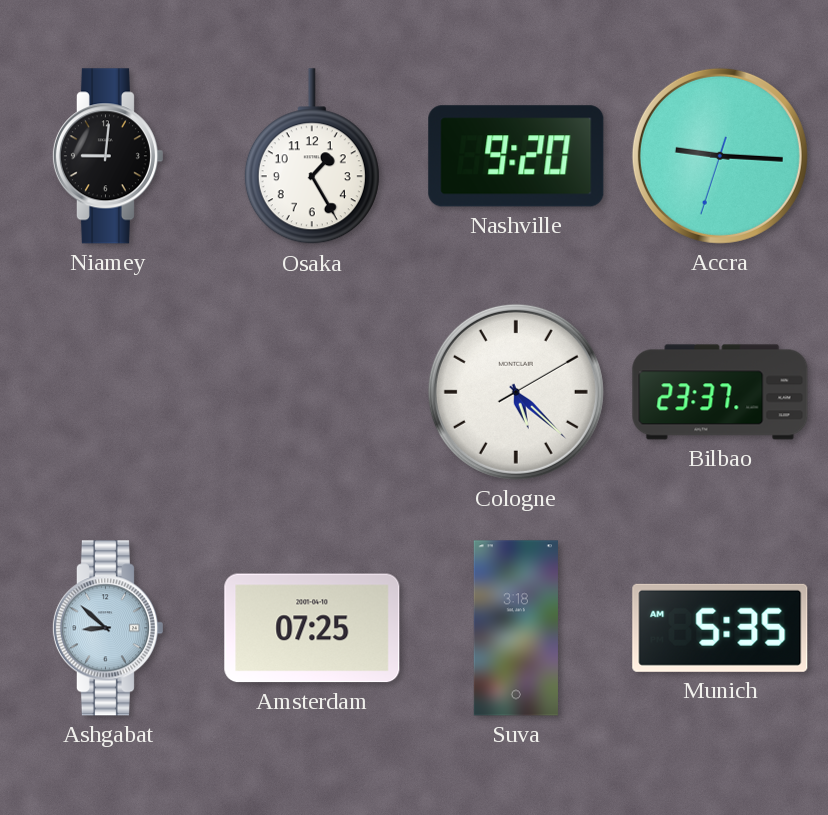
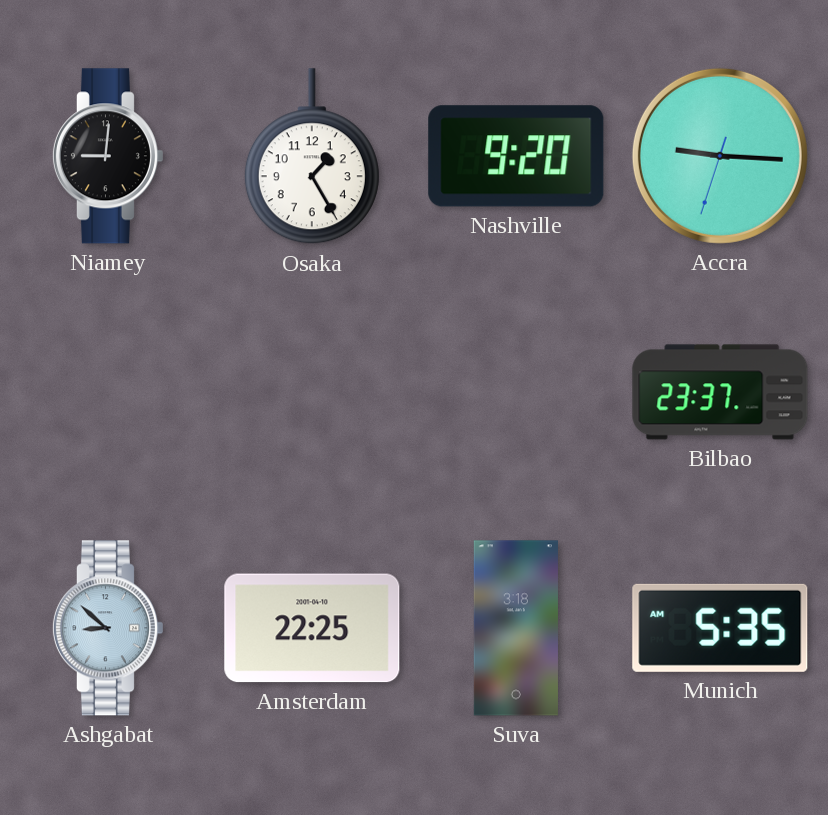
Cologne: 5:22 -> none (516, 392)
Amsterdam: 07:25 -> 22:25 (312, 628)
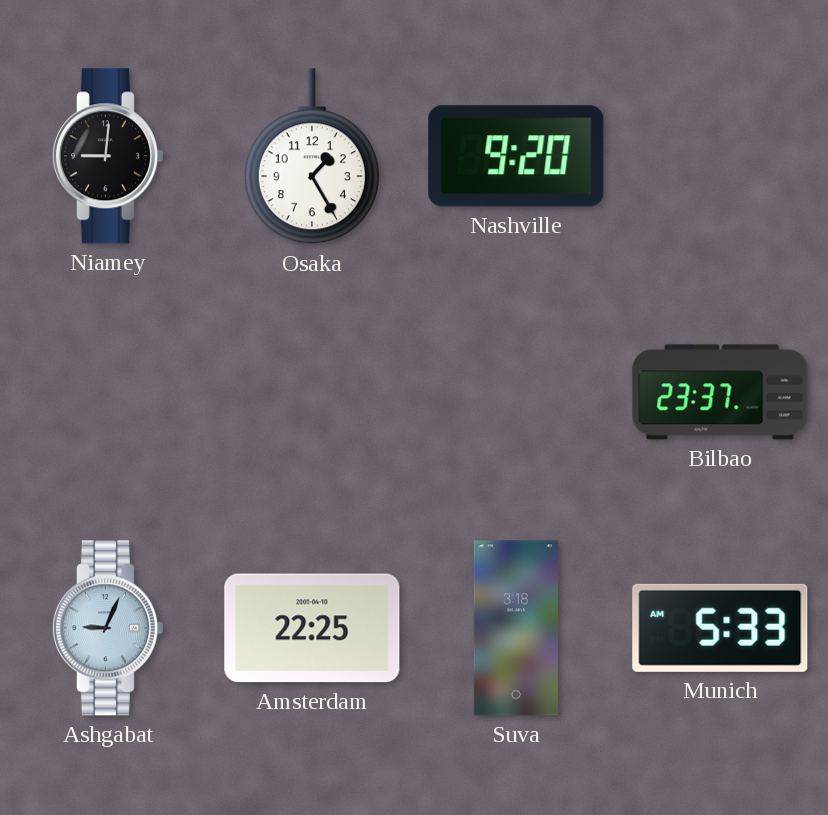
Accra: 9:15 -> none (720, 156)
Ashgabat: 8:52 -> 9:04 (107, 628)
Munich: 5:35 -> 5:33 (720, 628)
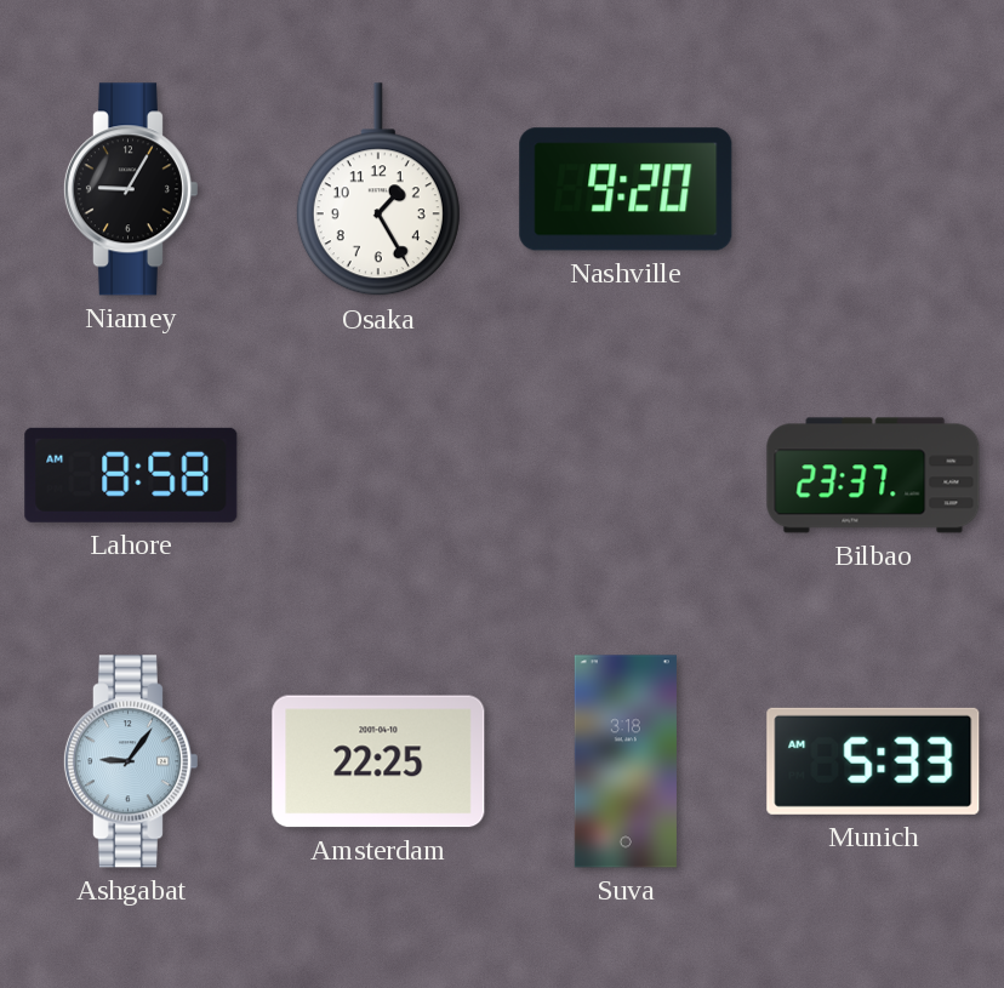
Niamey: 9:01 -> 9:05 (130, 189)
Lahore: none -> 8:58 (131, 475)
Ashgabat: 9:04 -> 9:06 (130, 761)
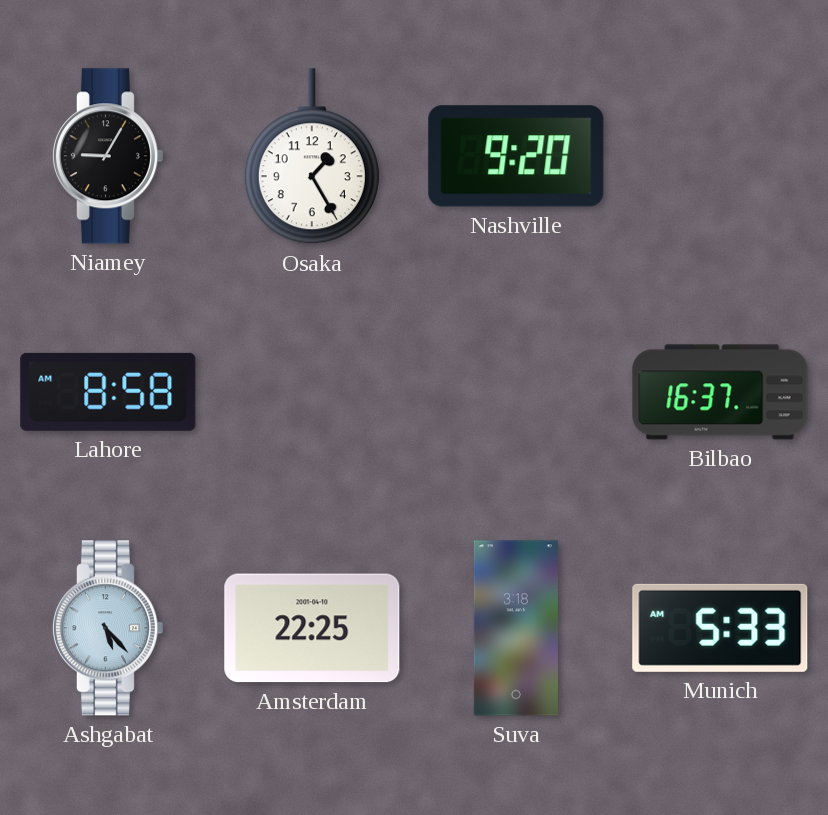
Bilbao: 23:37 -> 16:37 (720, 392)
Ashgabat: 9:06 -> 5:23 (107, 628)
